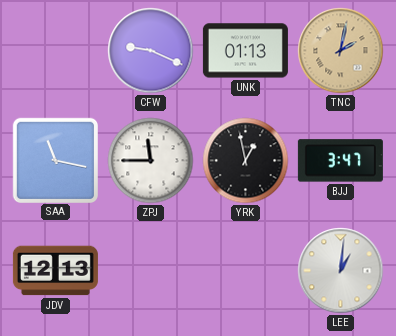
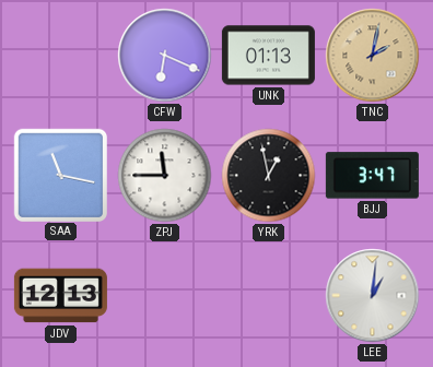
CFW: 9:19 -> 6:19 (165, 56)
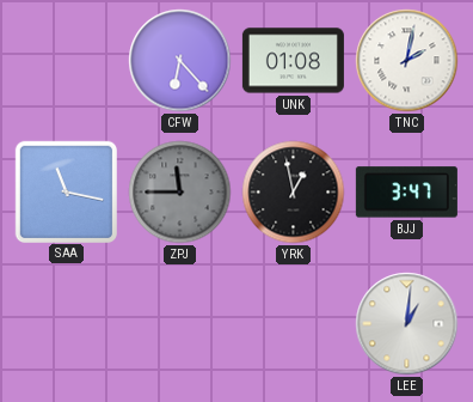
CFW: 6:19 -> 6:23 (180, 61)
UNK: 01:13 -> 01:08 (293, 61)
TNC dial: champagne -> white (407, 61)
ZPJ dial: white -> grey (180, 193)
JDV: 12:13 -> none (60, 296)
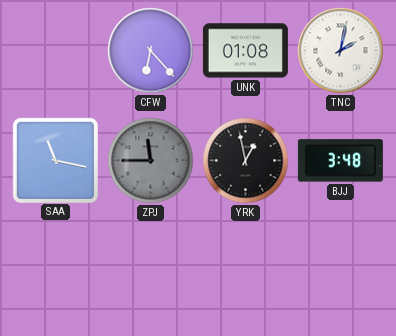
BJJ: 3:47 -> 3:48 (340, 161)
LEE: 1:01 -> none (407, 324)
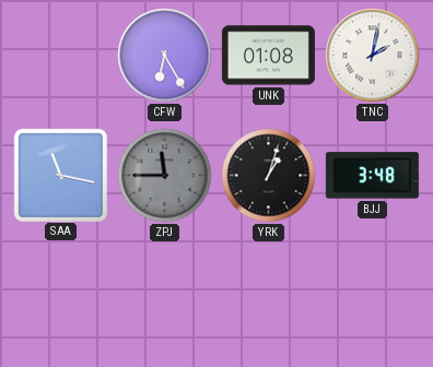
CFW: 6:23 -> 6:25 (165, 56)
YRK: 12:58 -> 1:03 (269, 176)
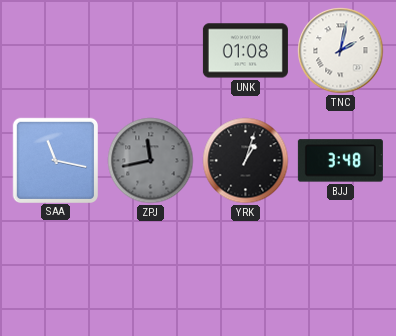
CFW: 6:25 -> none (165, 56)
ZPJ: 11:45 -> 11:43 (151, 161)
